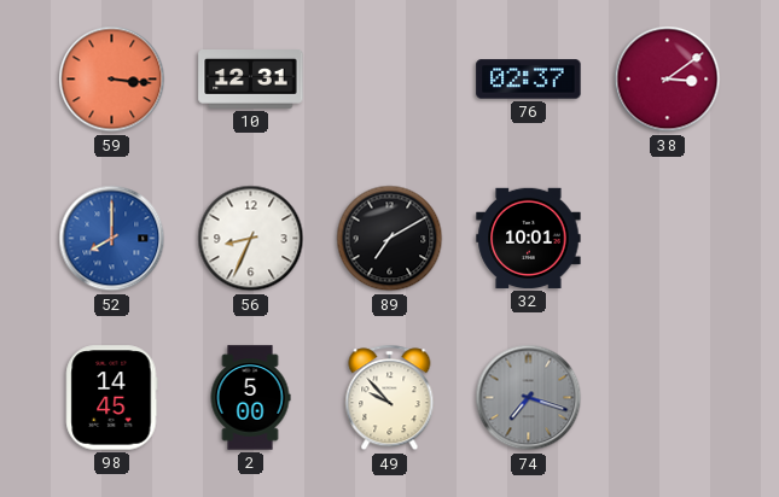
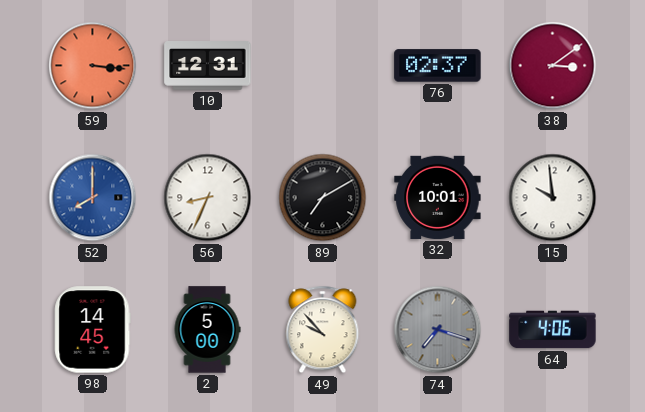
15: none -> 9:59 (553, 198)
64: none -> 4:06 (553, 330)
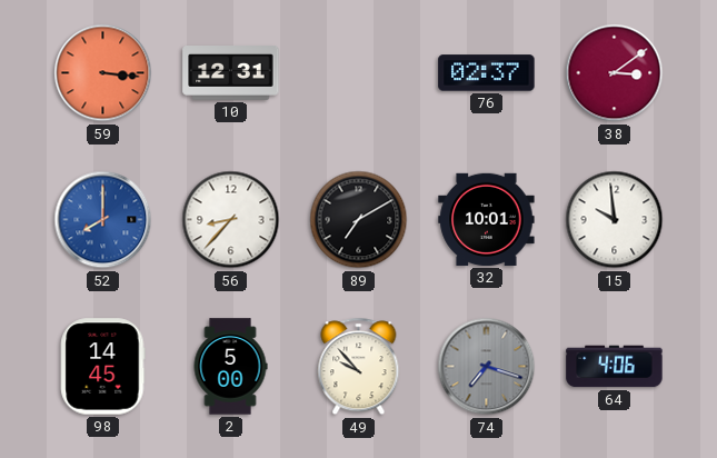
56: 8:34 -> 8:37 (231, 220)
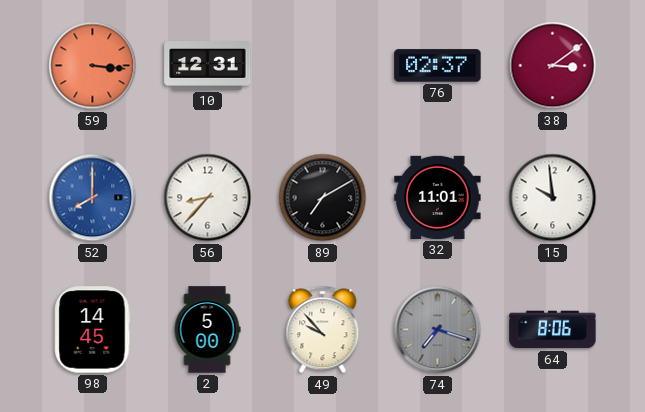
32: 10:01 -> 11:01 (438, 197)
64: 4:06 -> 8:06 (553, 330)
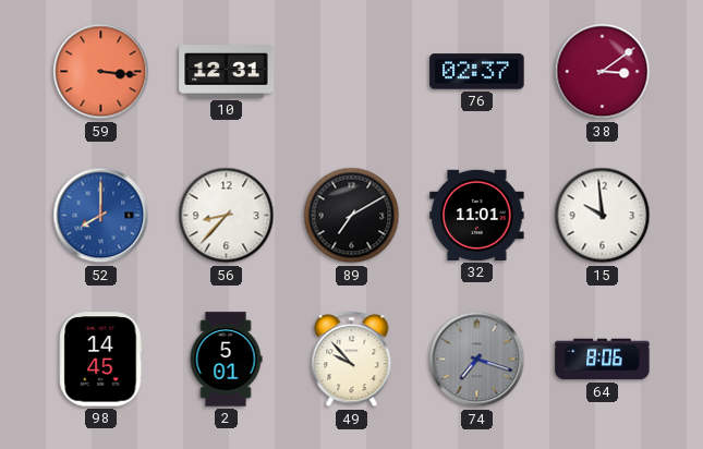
2: 5:00 -> 5:01 (226, 360)
